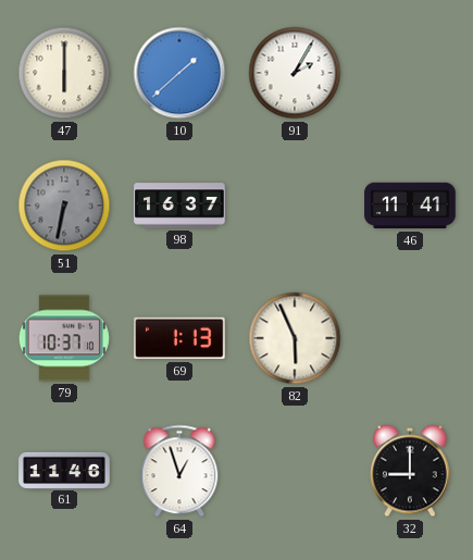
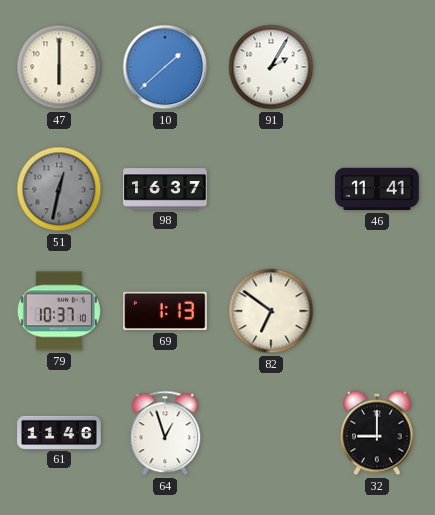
51: 6:32 -> 12:32 (59, 189)
82: 5:56 -> 6:51 (271, 311)
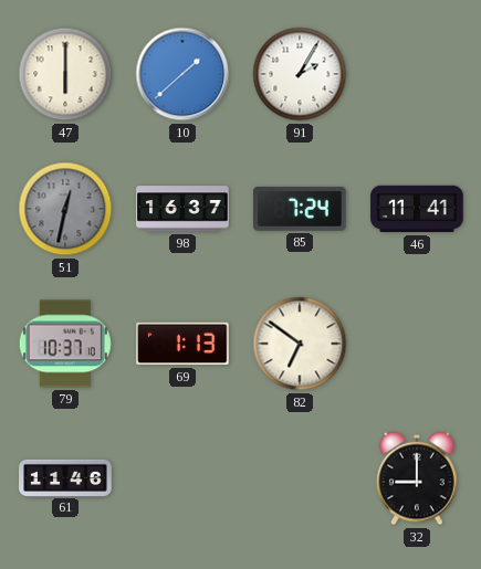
85: none -> 7:24 (301, 209)
64: 12:57 -> none (165, 433)
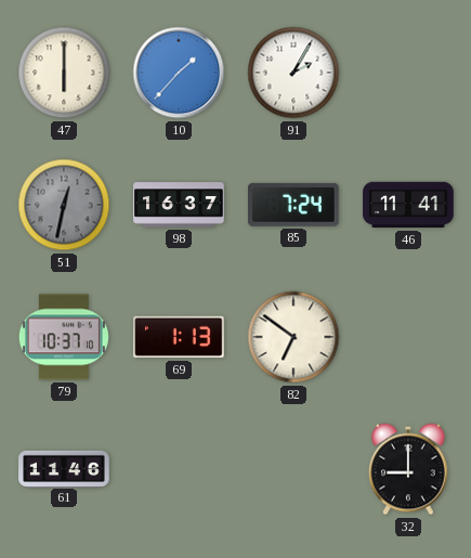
10: 1:38 -> 1:37 (179, 73)
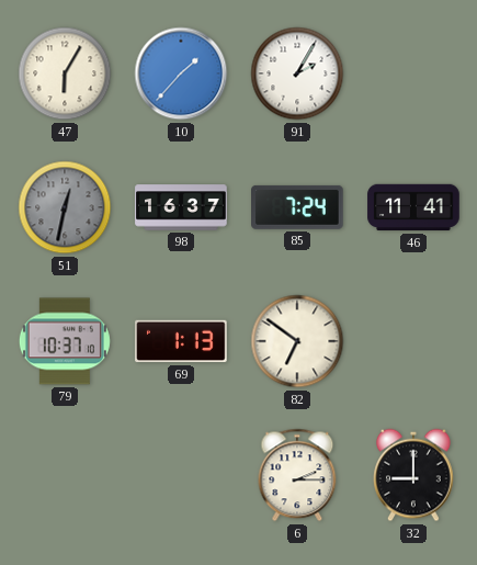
47: 6:00 -> 6:05 (65, 74)
61: 11:46 -> none (64, 468)
6: none -> 2:15 (297, 475)
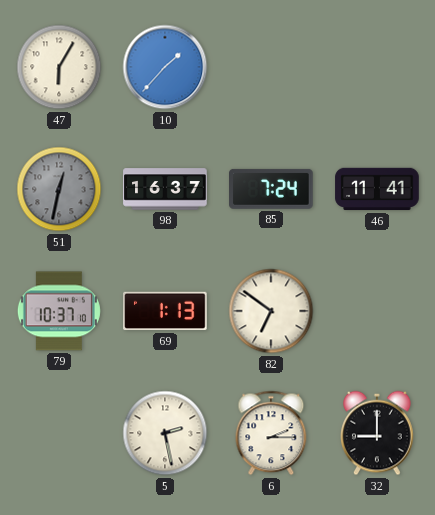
91: 2:05 -> none (297, 74)
5: none -> 2:28 (165, 433)
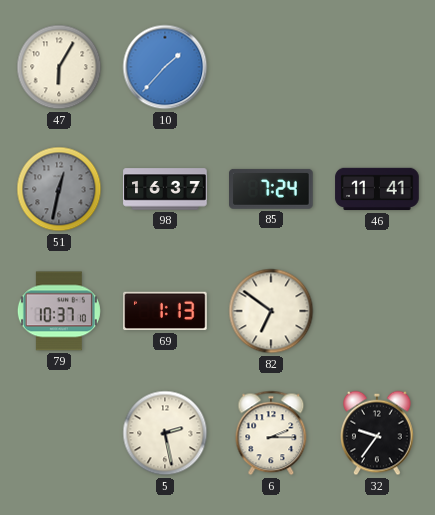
32: 9:00 -> 9:36 (377, 433)
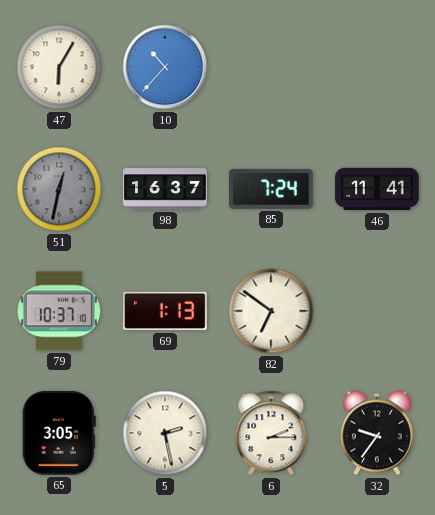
10: 1:37 -> 10:37 (165, 67)
65: none -> 3:05 (59, 434)
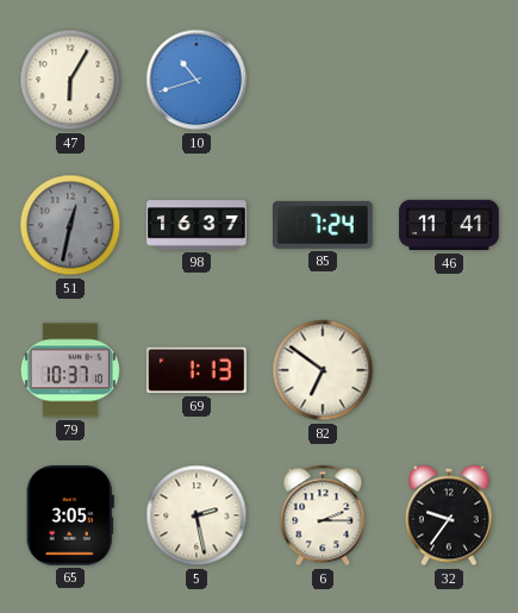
10: 10:37 -> 10:42 (196, 80)
